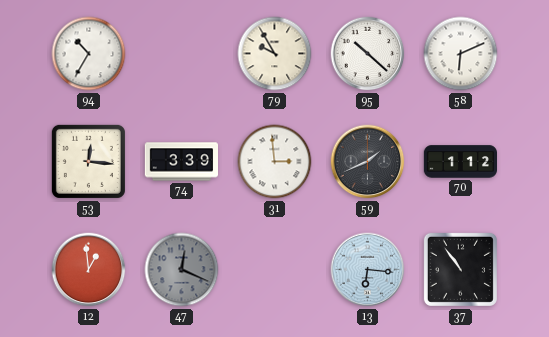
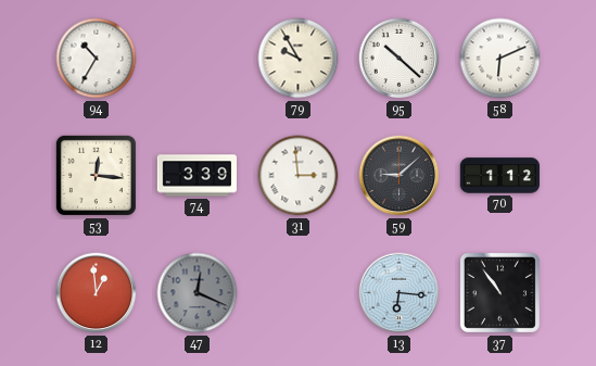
59: 1:41 -> 9:08 (400, 176)
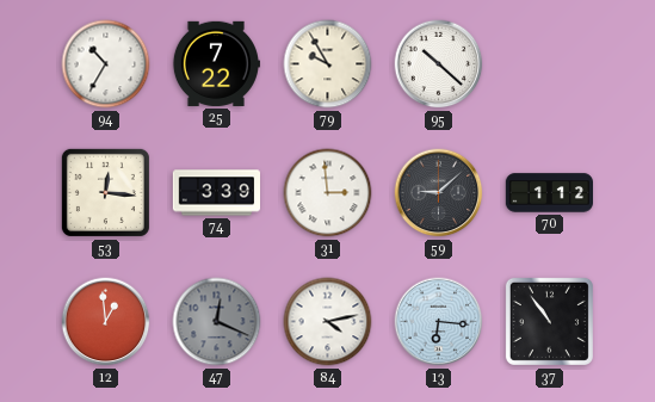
25: none -> 7:22 (215, 63)
58: 6:11 -> none (500, 59)
84: none -> 4:13 (328, 322)
